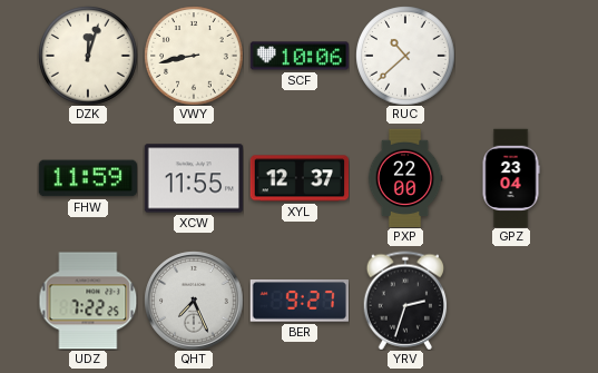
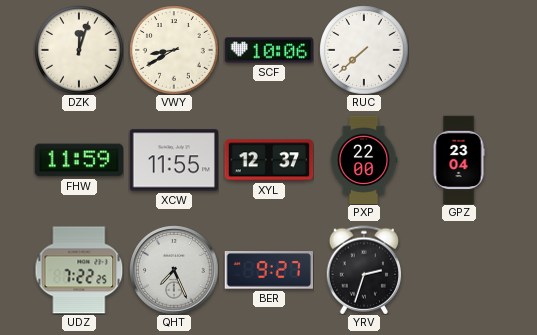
VWY: 8:43 -> 8:40 (174, 50)
RUC: 10:38 -> 7:38 (364, 50)
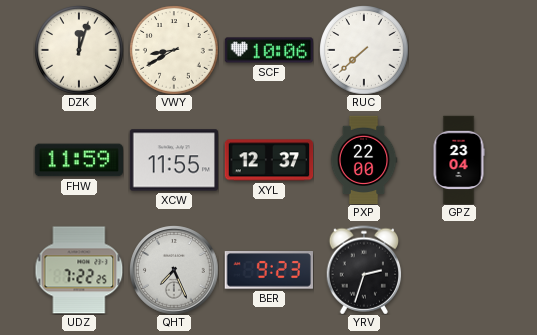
BER: 9:27 -> 9:23 (268, 270)
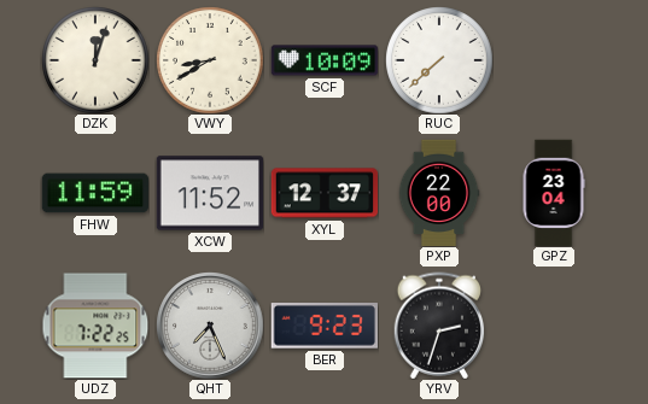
SCF: 10:06 -> 10:09 (325, 60)
XCW: 11:55 -> 11:52 (210, 193)
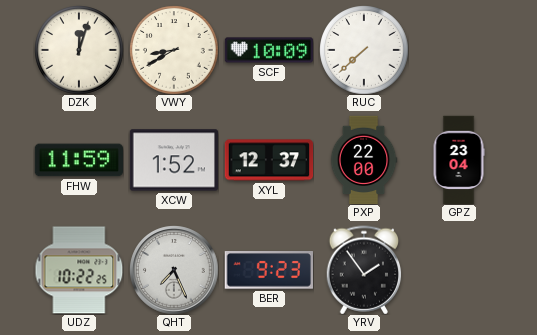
XCW: 11:52 -> 1:52 (174, 160)
UDZ: 7:22 -> 10:22 (79, 270)
YRV: 2:33 -> 1:54 (364, 270)
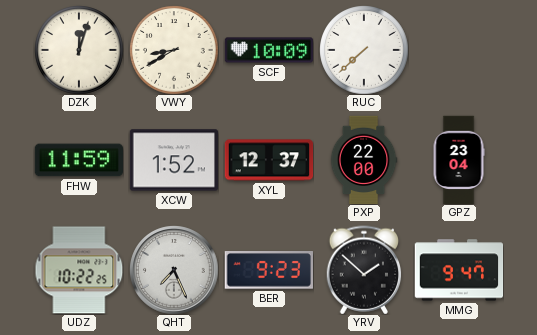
YRV: 1:54 -> 1:52 (364, 270)
MMG: none -> 9:47 (459, 270)
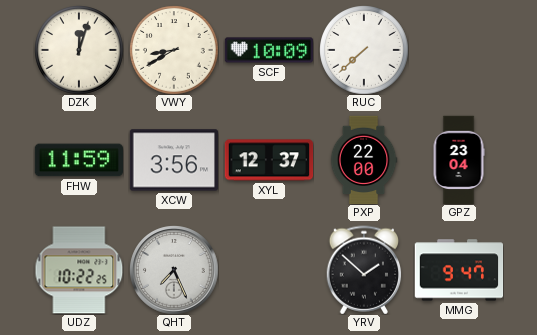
XCW: 1:52 -> 3:56 (174, 160)
BER: 9:23 -> none (268, 270)
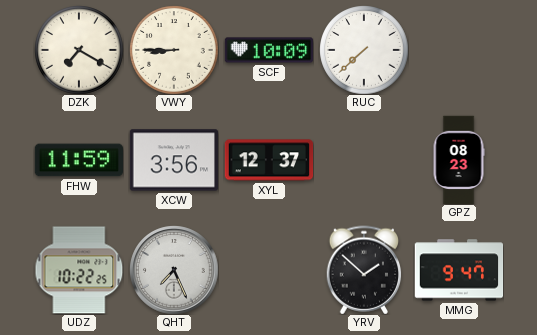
DZK: 12:03 -> 7:20 (79, 50)
VWY: 8:40 -> 8:45 (174, 50)
PXP: 22:00 -> none (364, 160)
GPZ: 23:04 -> 08:23 (459, 160)
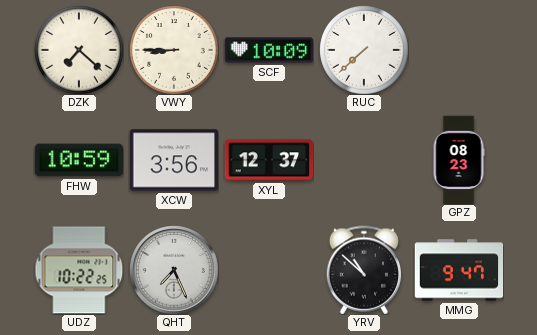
DZK: 7:20 -> 7:22 (79, 50)
FHW: 11:59 -> 10:59 (78, 160)
YRV: 1:52 -> 10:52 (364, 270)
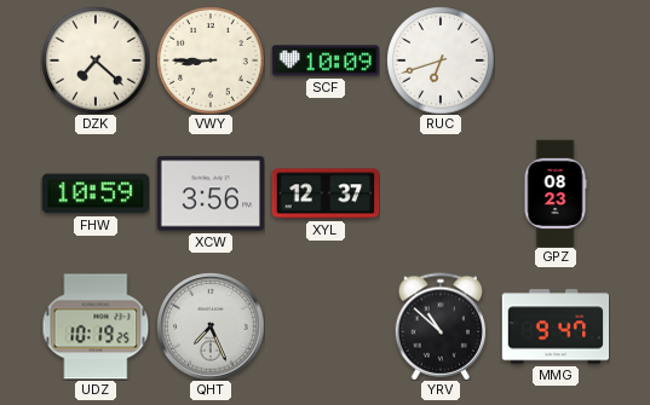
RUC: 7:38 -> 6:42 (441, 60)
UDZ: 10:22 -> 10:19 (96, 326)
